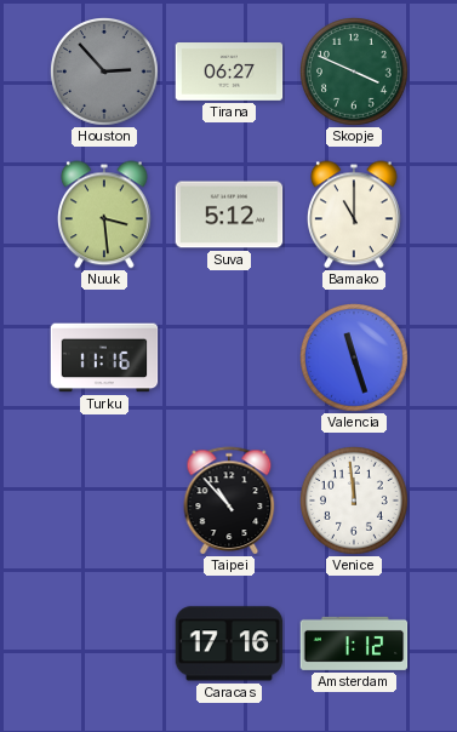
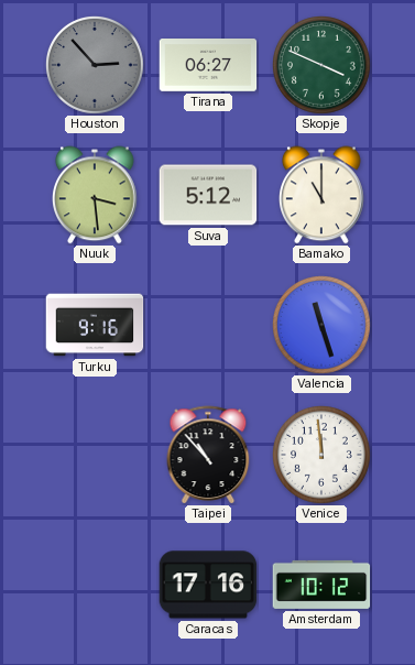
Turku: 11:16 -> 9:16 (95, 325)
Amsterdam: 1:12 -> 10:12 (321, 585)
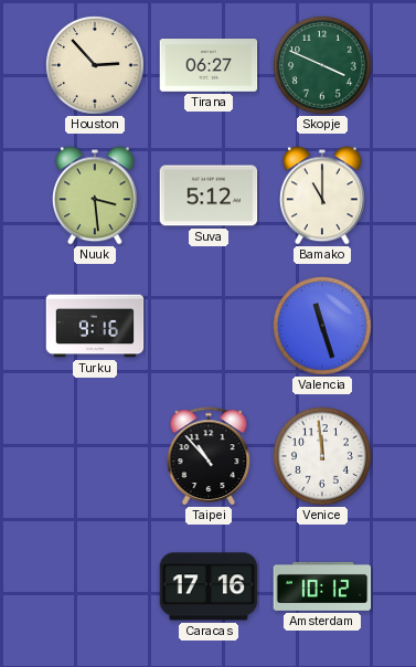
Houston dial: grey -> cream (96, 66)
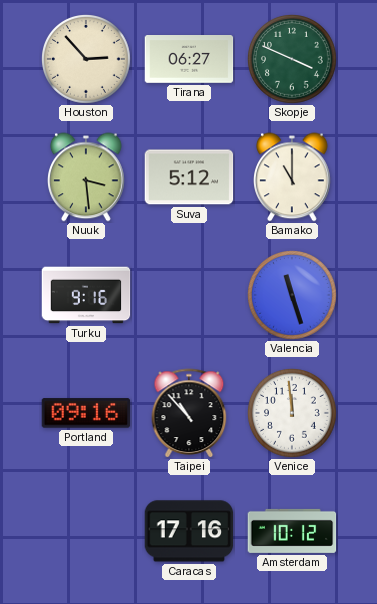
Portland: none -> 09:16 (86, 413)
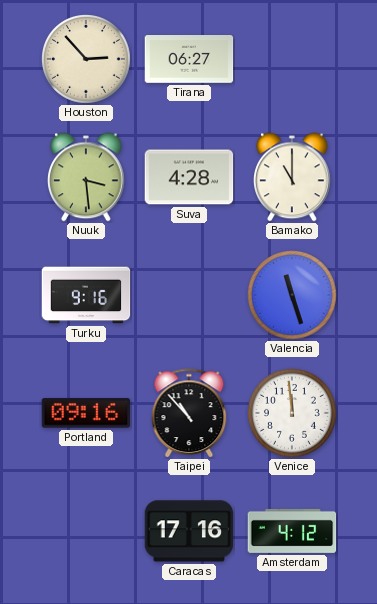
Skopje: 3:49 -> none (293, 60)
Suva: 5:12 -> 4:28 (189, 177)
Amsterdam: 10:12 -> 4:12 (292, 531)
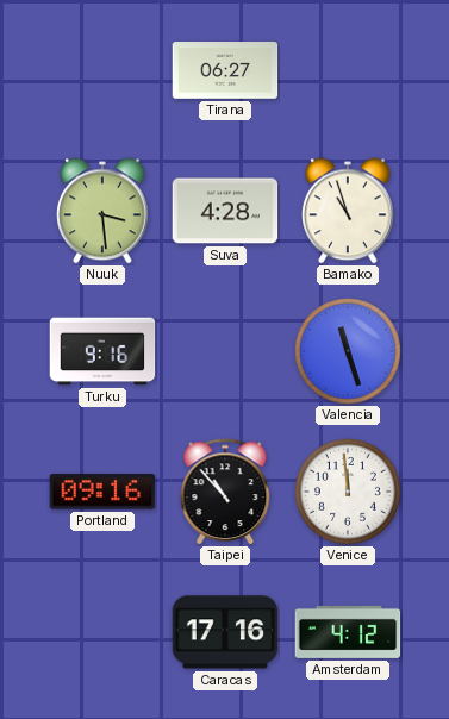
Houston: 2:53 -> none (87, 60)
Bamako: 11:00 -> 10:57 (349, 211)
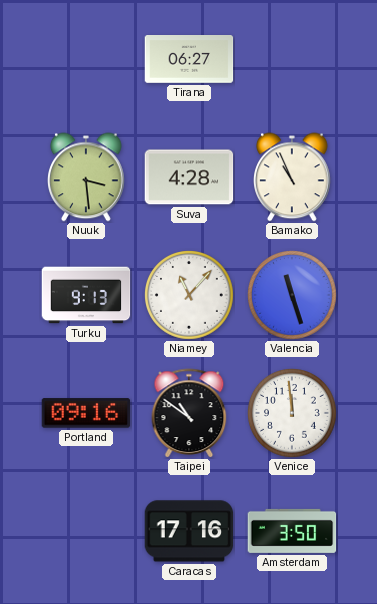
Bamako: 10:57 -> 10:56 (293, 177)
Turku: 9:16 -> 9:13 (86, 295)
Niamey: none -> 11:07 (190, 296)
Taipei: 10:53 -> 10:51 (189, 413)
Amsterdam: 4:12 -> 3:50 (292, 531)
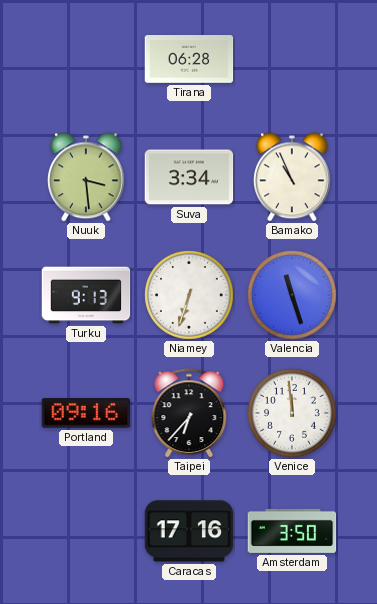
Tirana: 06:27 -> 06:28 (189, 60)
Suva: 4:28 -> 3:34 (189, 177)
Niamey: 11:07 -> 6:33 (190, 296)
Taipei: 10:51 -> 6:37 (189, 413)
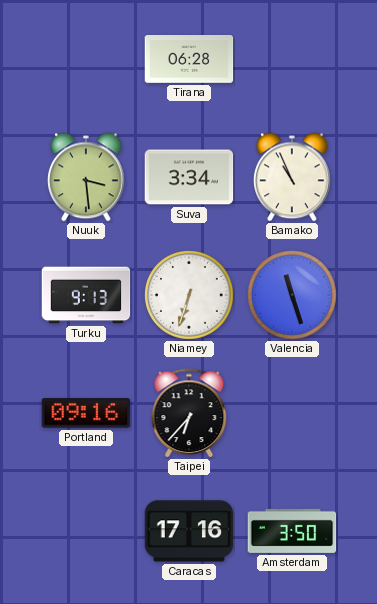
Venice: 11:59 -> none (293, 414)
